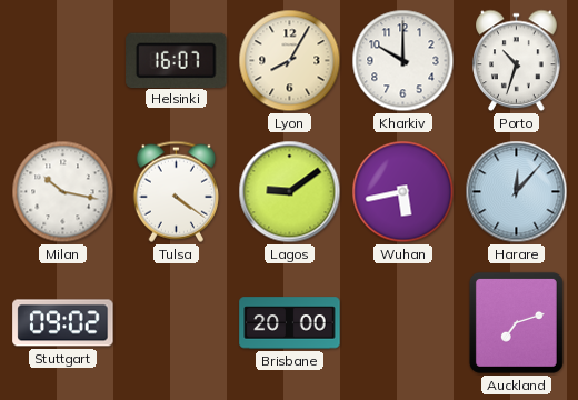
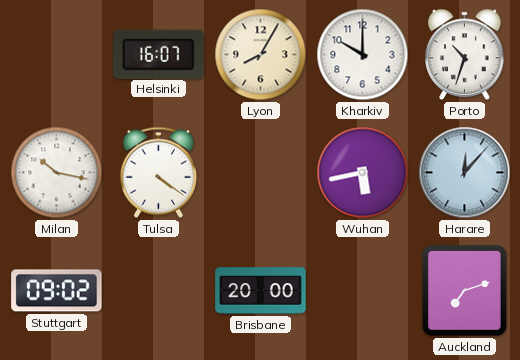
Lagos: 9:09 -> none (290, 192)
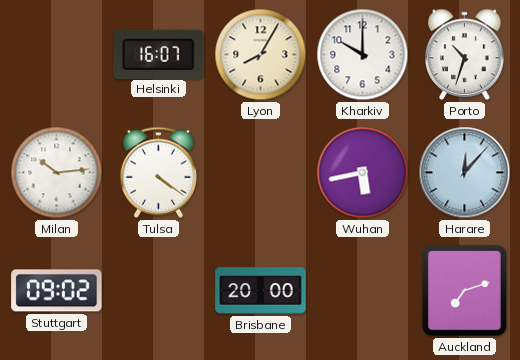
Milan: 10:17 -> 10:14 (57, 173)
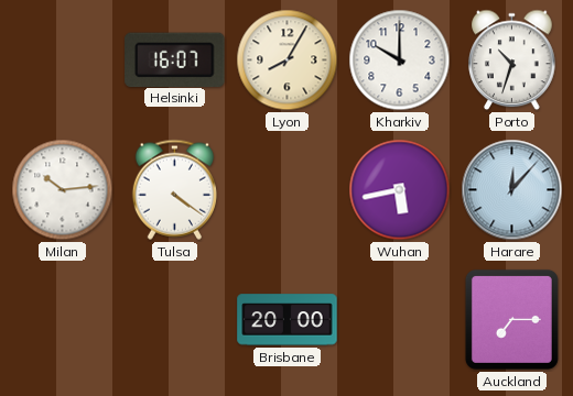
Stuttgart: 09:02 -> none (57, 291)
Auckland: 7:12 -> 7:15 (511, 319)
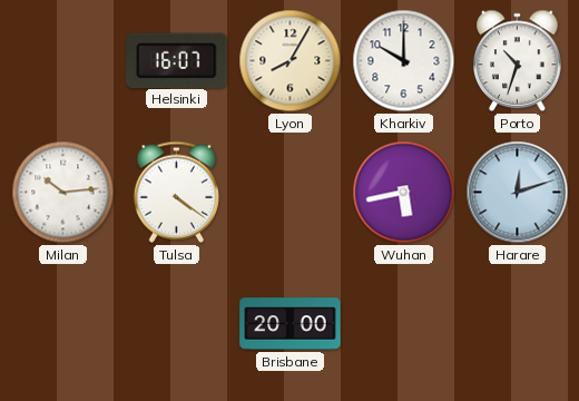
Harare: 12:07 -> 12:12 (518, 193)
Auckland: 7:15 -> none (511, 319)
